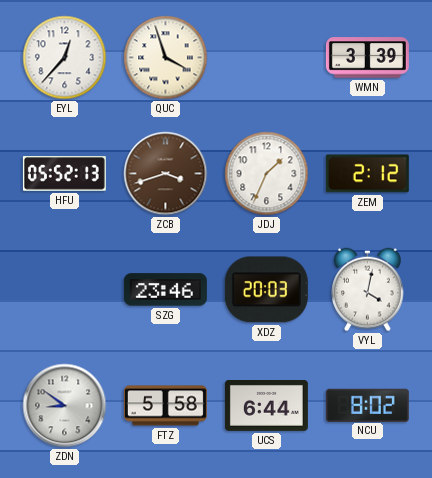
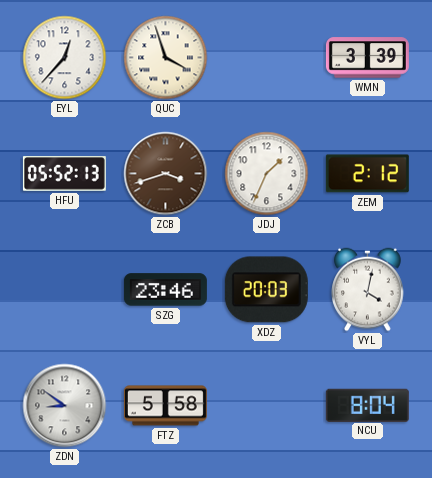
UCS: 6:44 -> none (266, 406)
NCU: 8:02 -> 8:04 (367, 405)
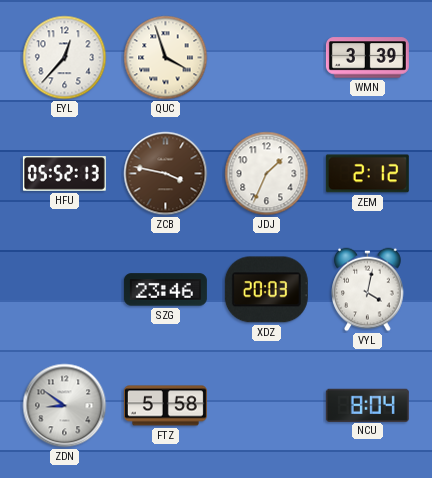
ZCB: 3:42 -> 3:47 (166, 174)
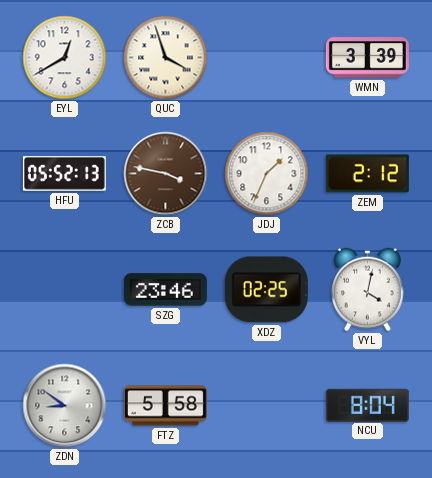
EYL: 12:37 -> 12:40 (65, 58)
XDZ: 20:03 -> 02:25 (266, 290)
